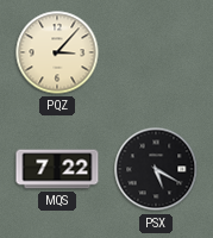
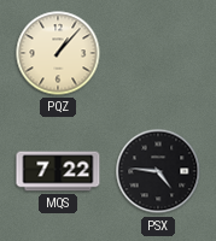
PQZ: 3:07 -> 1:07 (58, 53)
PSX: 5:20 -> 4:46 (158, 171)
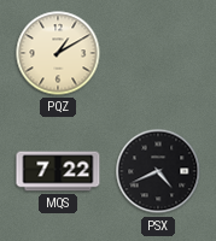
PQZ: 1:07 -> 1:10 (58, 53)
PSX: 4:46 -> 4:41 (158, 171)
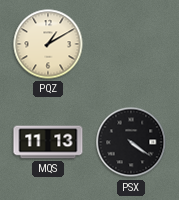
MQS: 7:22 -> 11:13 (48, 142)
PSX: 4:41 -> 4:21 (131, 142)
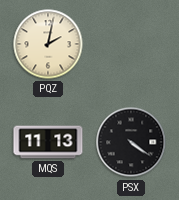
PQZ: 1:10 -> 2:02 (48, 44)
